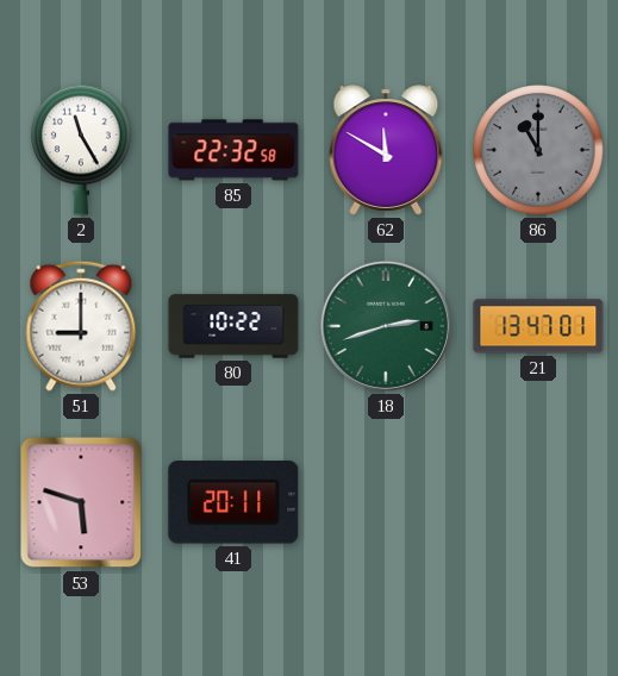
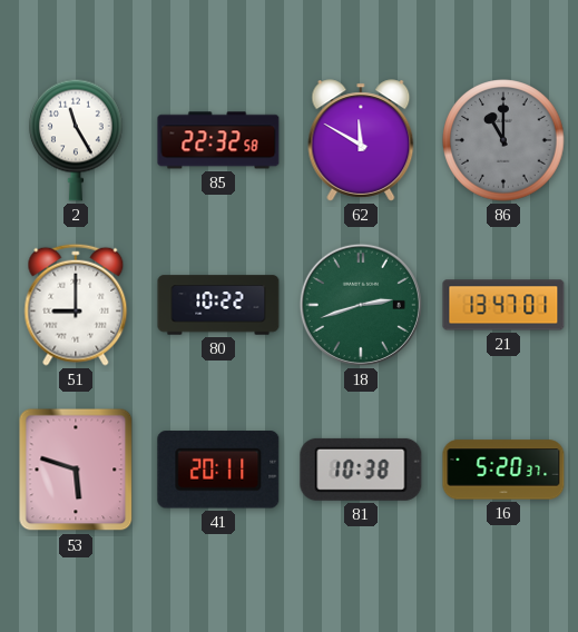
81: none -> 10:38 (361, 470)
16: none -> 5:20 (503, 470)
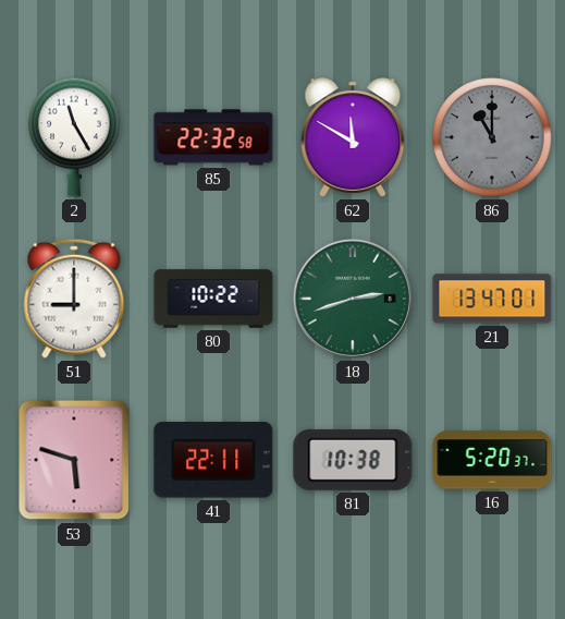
41: 20:11 -> 22:11 (213, 460)
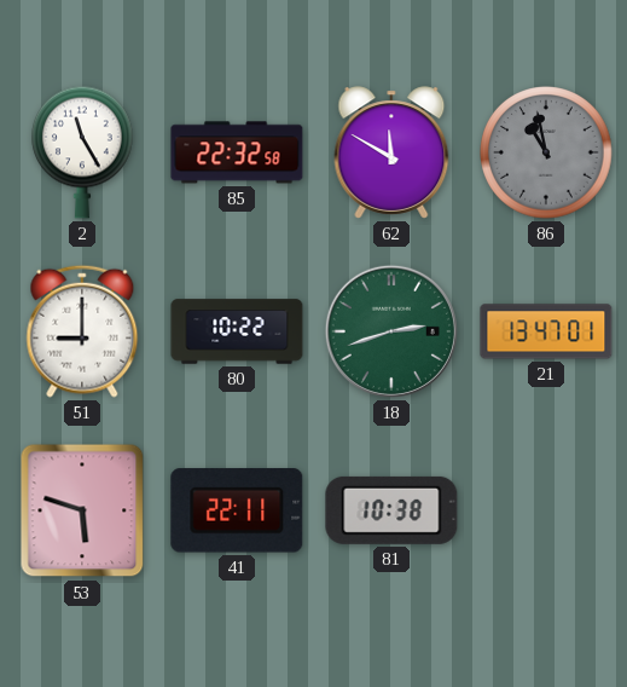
86: 11:00 -> 10:58 (546, 152)
16: 5:20 -> none (492, 460)
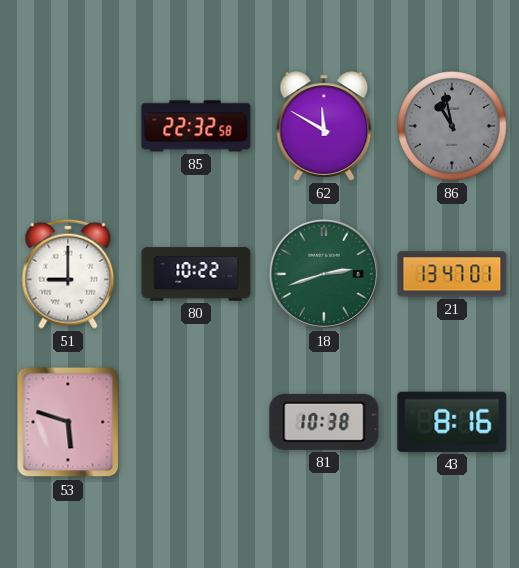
2: 11:25 -> none (83, 152)
41: 22:11 -> none (237, 510)
43: none -> 8:16 (452, 422)
